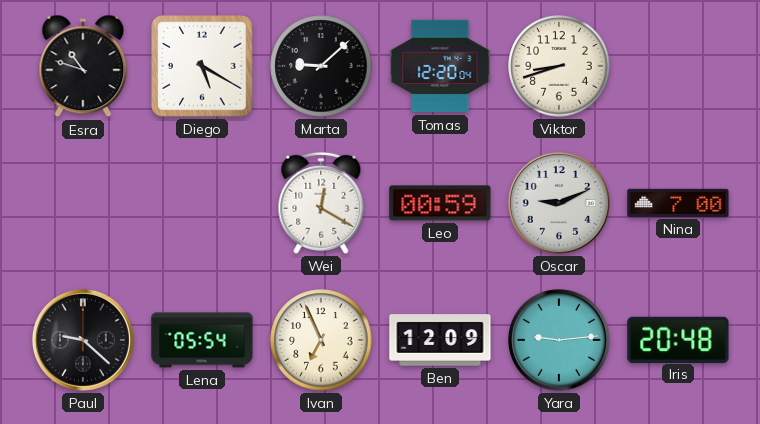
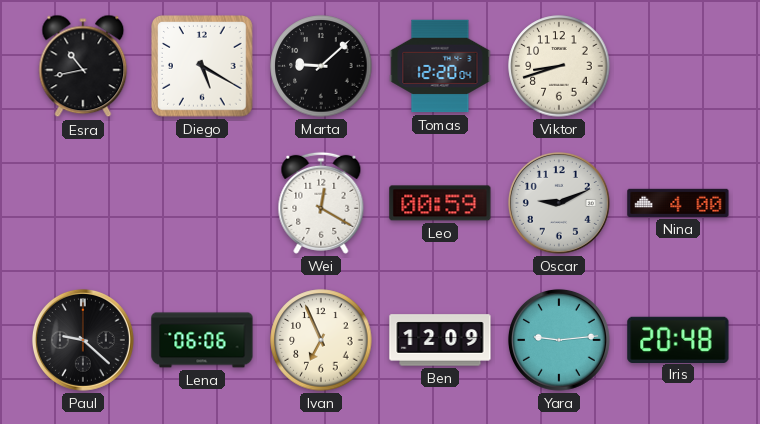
Esra: 10:48 -> 10:43 (83, 66)
Nina: 7:00 -> 4:00 (678, 203)
Lena: 05:54 -> 06:06 (202, 340)
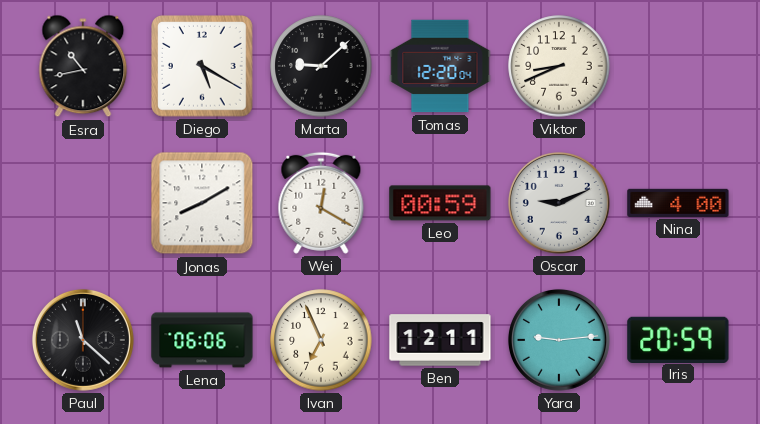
Viktor: 8:42 -> 8:41 (559, 66)
Jonas: none -> 8:10 (202, 203)
Paul: 9:22 -> 11:22 (83, 340)
Ben: 12:09 -> 12:11 (440, 340)
Iris: 20:48 -> 20:59 (678, 339)
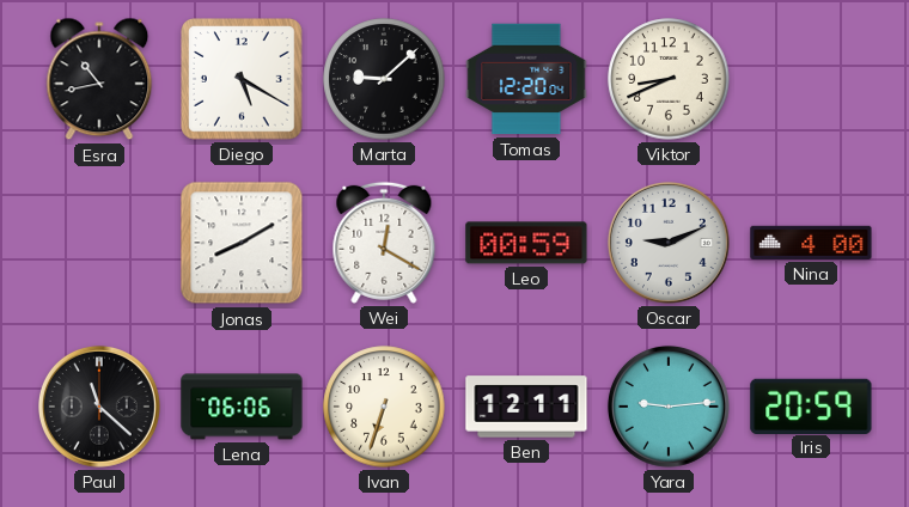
Ivan: 6:56 -> 6:33 (384, 407)
